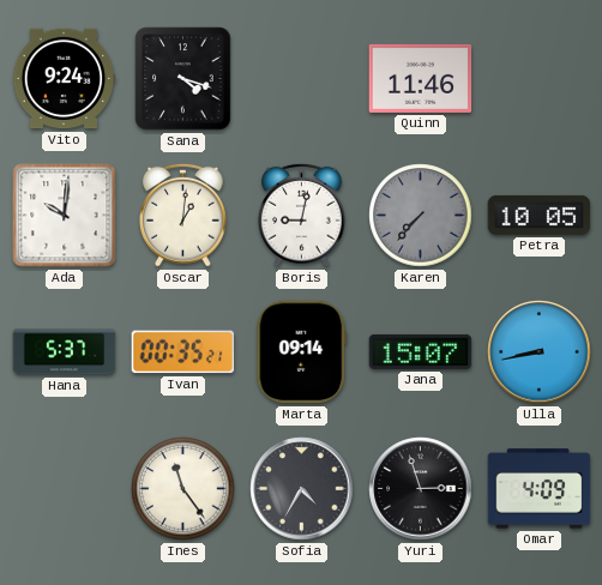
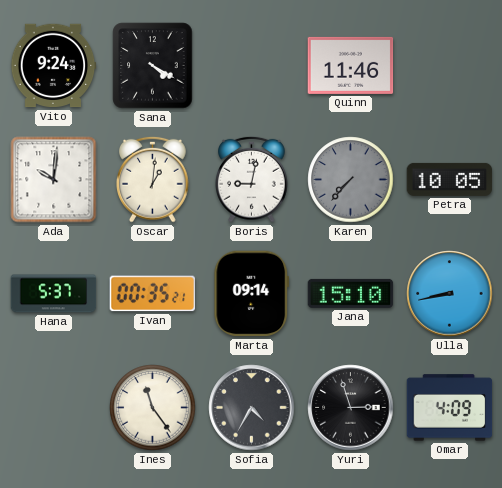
Sana: 4:18 -> 4:20 (153, 66)
Jana: 15:07 -> 15:10 (351, 293)
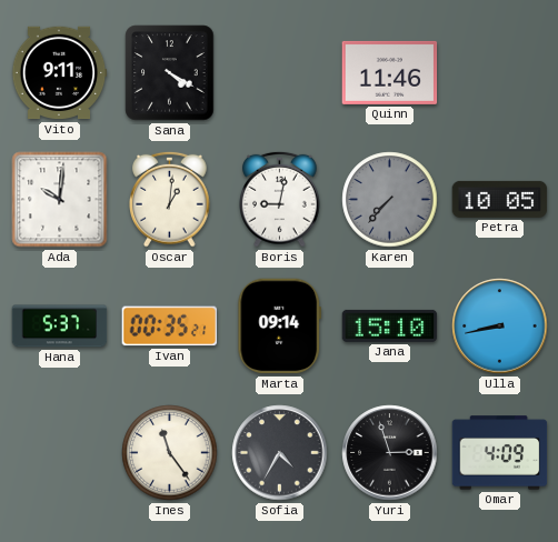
Vito: 9:24 -> 9:11 (59, 73)
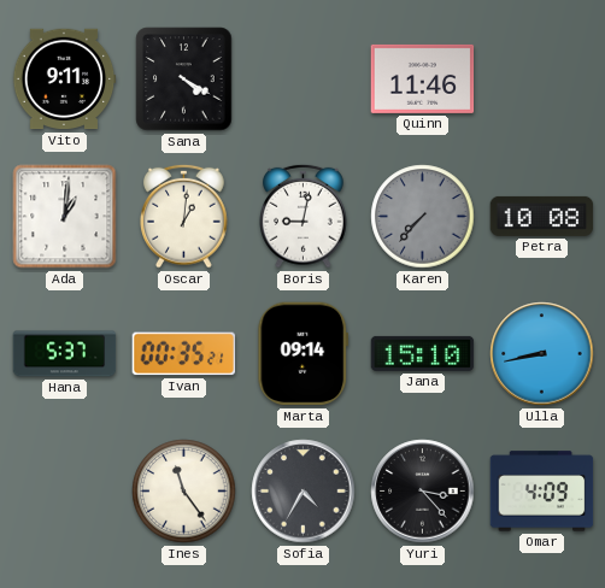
Ada: 10:01 -> 1:01 (65, 217)
Petra: 10:05 -> 10:08 (542, 216)
Yuri: 2:57 -> 3:23 (423, 492)
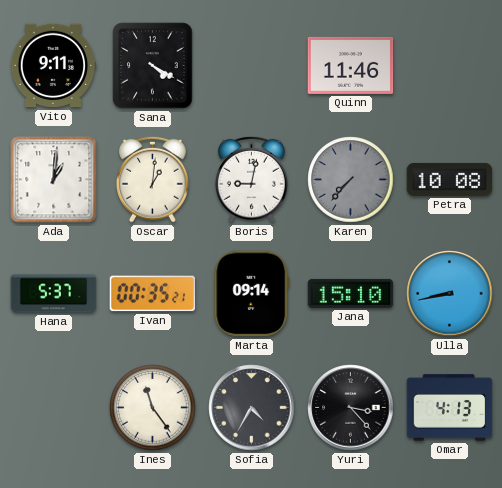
Omar: 4:09 -> 4:13 (450, 408)
